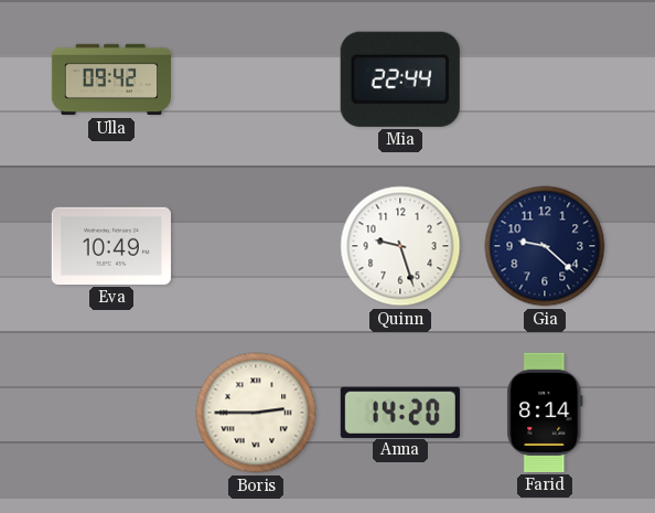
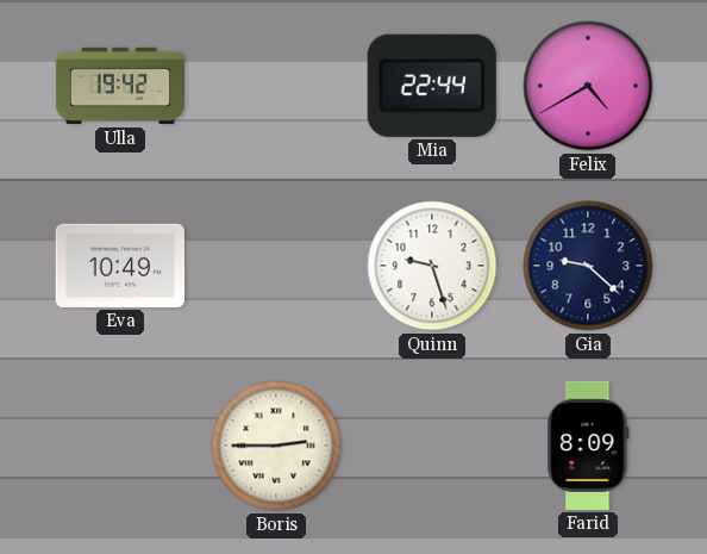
Ulla: 09:42 -> 19:42 (119, 86)
Felix: none -> 4:40 (588, 86)
Anna: 14:20 -> none (400, 412)
Farid: 8:14 -> 8:09 (588, 446)
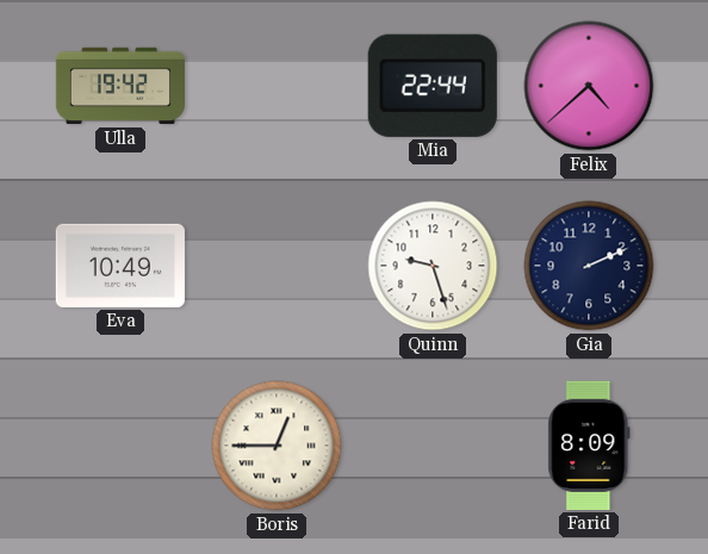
Felix: 4:40 -> 4:38 (589, 86)
Gia: 9:22 -> 2:11 (589, 266)
Boris: 2:45 -> 12:45 (277, 446)
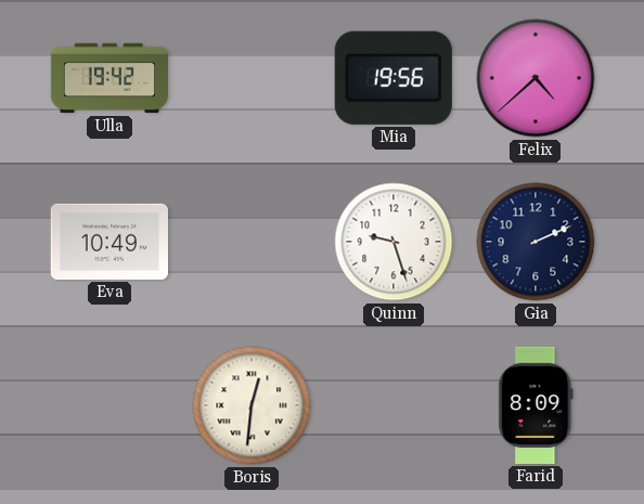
Mia: 22:44 -> 19:56 (394, 78)
Boris: 12:45 -> 12:31 (252, 405)
